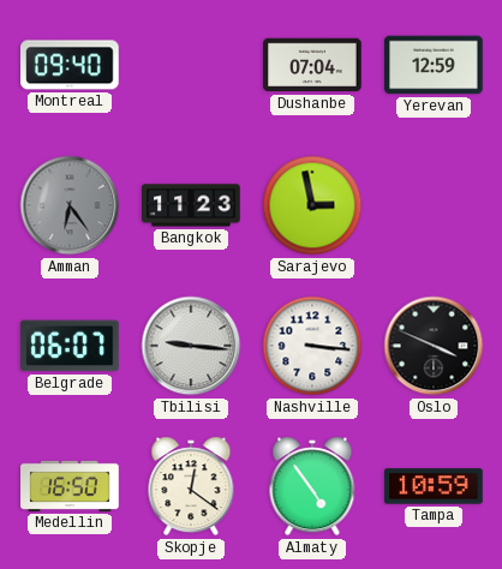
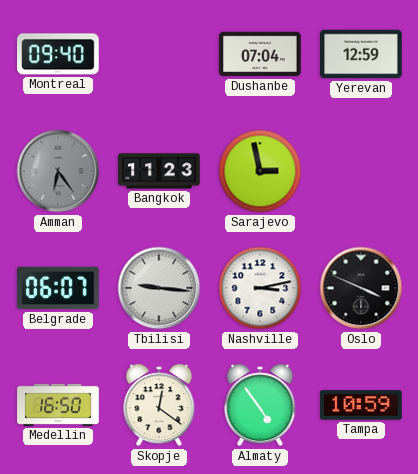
Nashville: 3:16 -> 3:13 (260, 288)
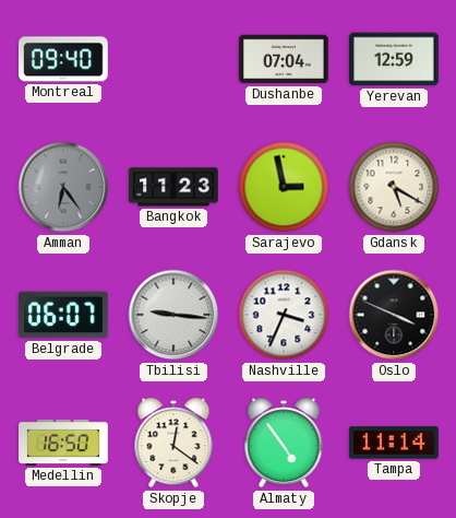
Gdansk: none -> 5:20 (394, 187)
Nashville: 3:13 -> 3:34 (284, 315)
Tampa: 10:59 -> 11:14 (394, 443)
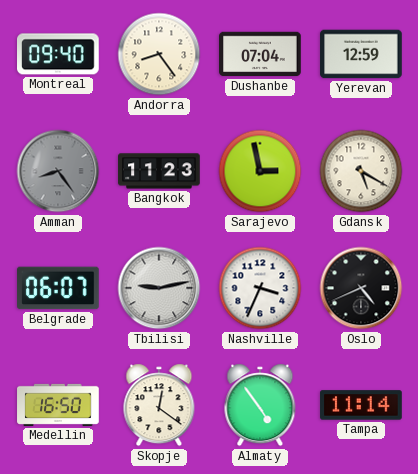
Andorra: none -> 8:24 (159, 54)
Amman: 6:24 -> 8:24 (58, 171)
Tbilisi: 9:16 -> 9:13 (159, 288)
Oslo: 3:49 -> 4:41 (361, 288)
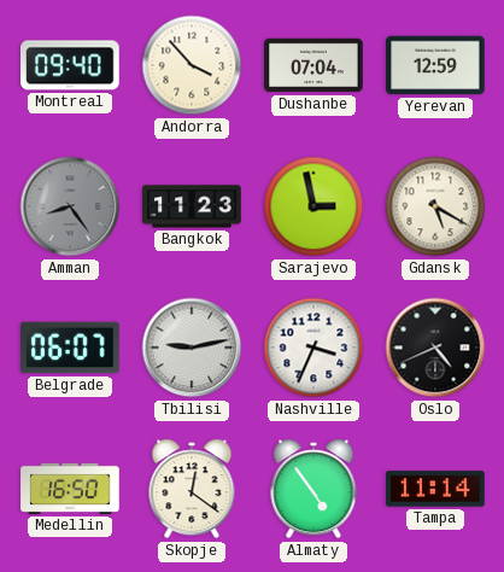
Andorra: 8:24 -> 3:53 (192, 65)
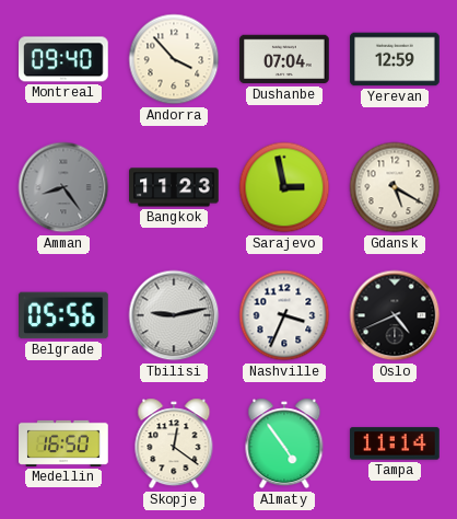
Belgrade: 06:07 -> 05:56 (63, 315)
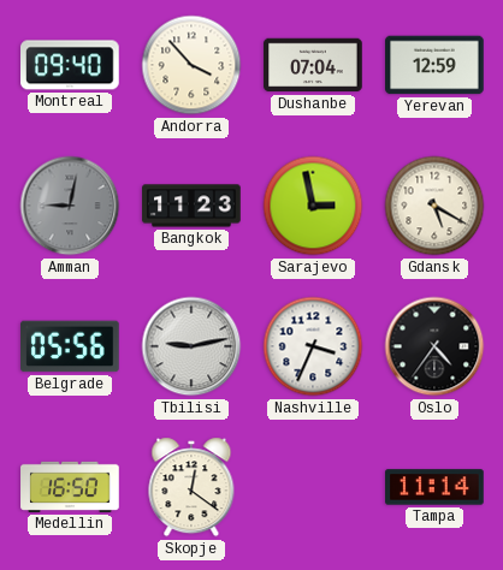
Amman: 8:24 -> 9:02 (70, 206)
Oslo: 4:41 -> 4:36 (434, 346)
Almaty: 4:54 -> none (284, 443)
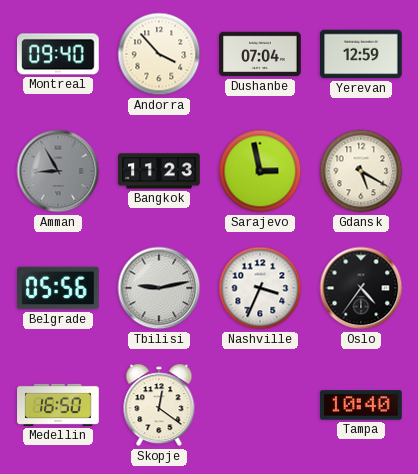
Amman: 9:02 -> 8:55 (58, 171)
Tampa: 11:14 -> 10:40 (361, 405)
